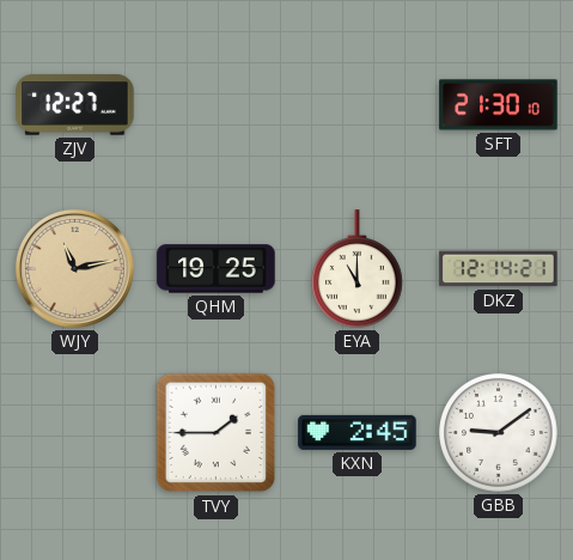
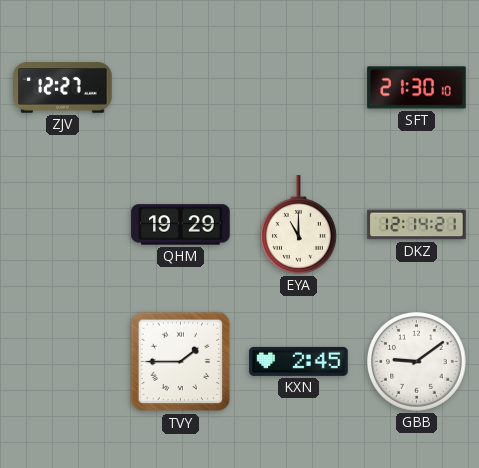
WJY: 11:13 -> none (74, 268)
QHM: 19:25 -> 19:29 (181, 225)
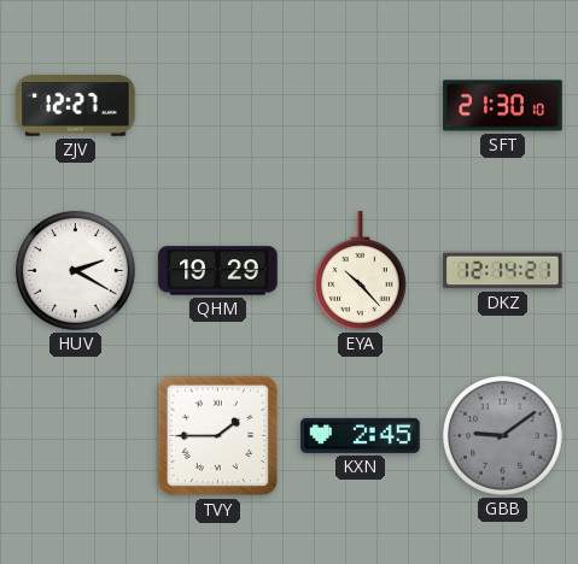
HUV: none -> 2:20 (76, 271)
EYA: 11:00 -> 10:23 (361, 271)
GBB dial: white -> grey (503, 436)
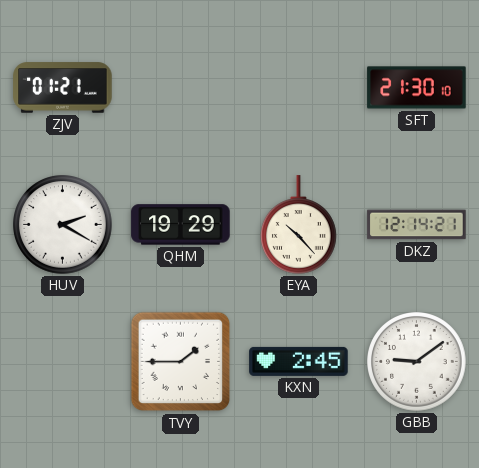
ZJV: 12:27 -> 01:21 (63, 88)
GBB dial: grey -> white (417, 362)
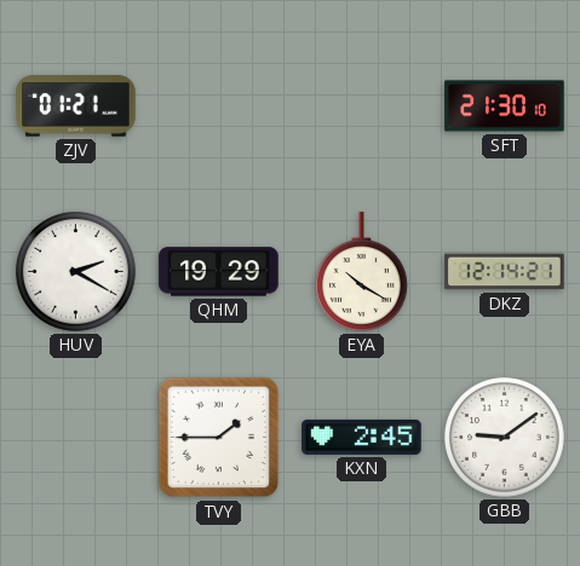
EYA: 10:23 -> 10:20 (362, 272)
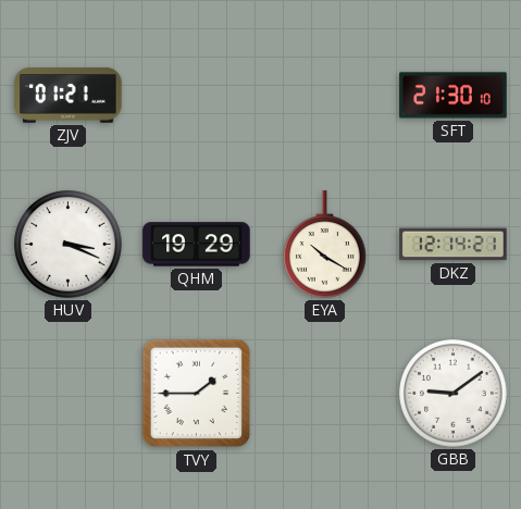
HUV: 2:20 -> 3:19 (69, 245)
KXN: 2:45 -> none (362, 437)
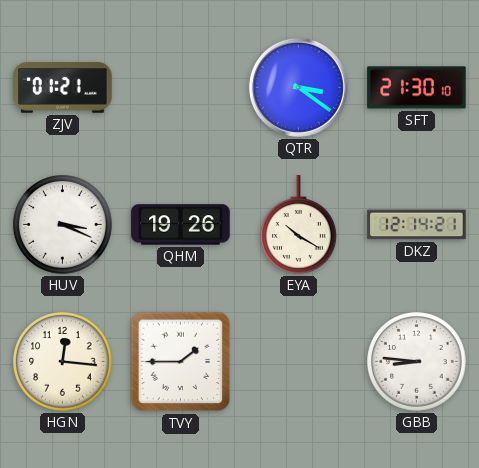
QTR: none -> 3:21 (298, 87)
QHM: 19:29 -> 19:26 (181, 225)
HGN: none -> 12:16 (63, 362)
GBB: 9:09 -> 8:46 (417, 362)
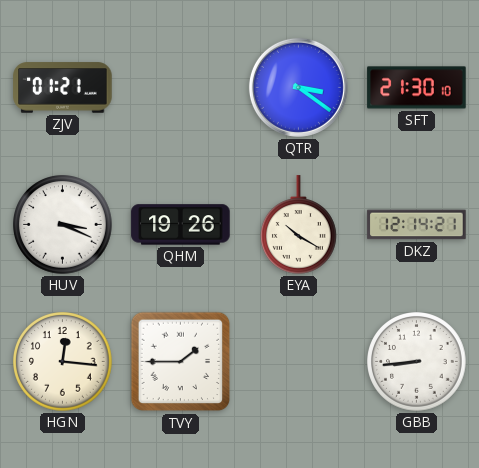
GBB: 8:46 -> 8:44 (417, 362)
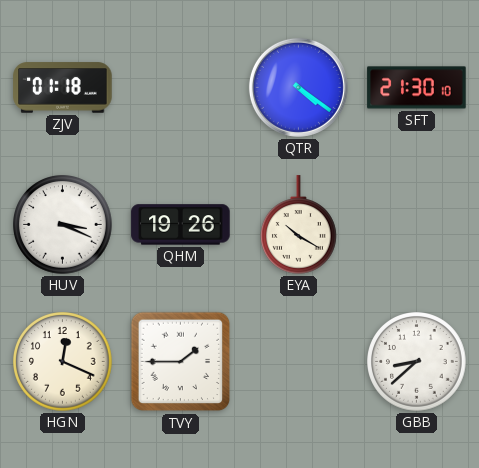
ZJV: 01:21 -> 01:18 (63, 88)
QTR: 3:21 -> 4:21 (298, 87)
DKZ: 12:14 -> none (417, 225)
HGN: 12:16 -> 12:19 (63, 362)
GBB: 8:44 -> 8:38 (417, 362)
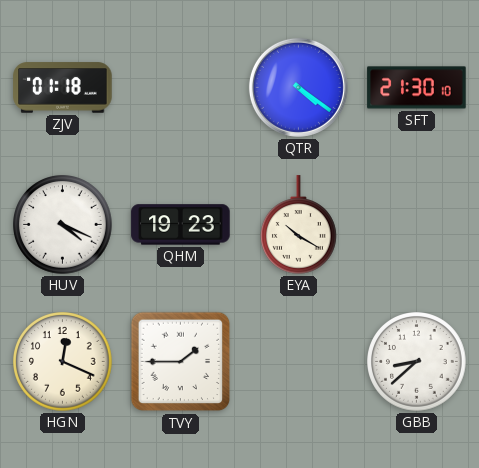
HUV: 3:19 -> 4:19 (63, 225)
QHM: 19:26 -> 19:23 (181, 225)
